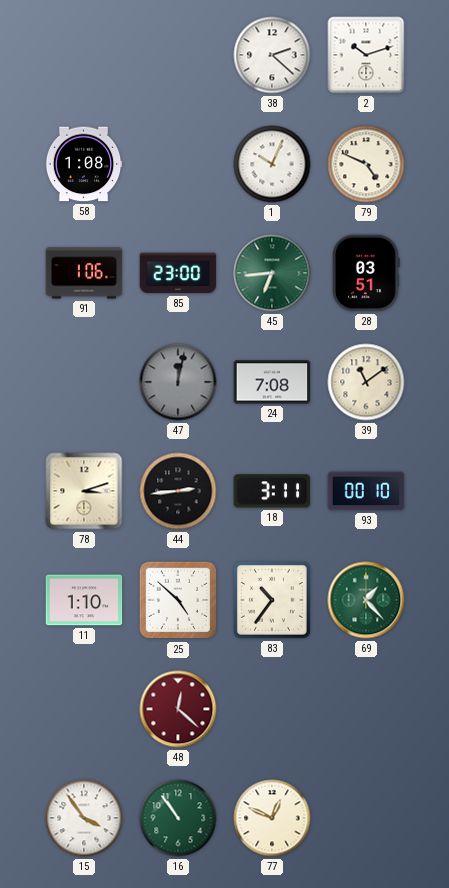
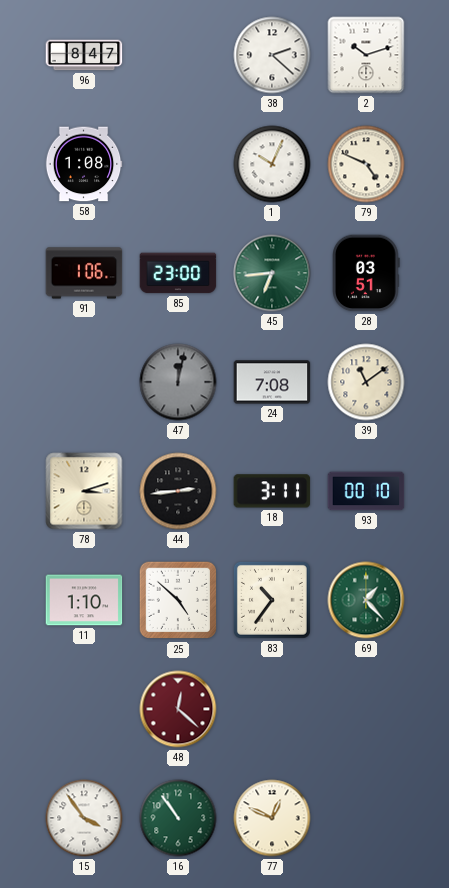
96: none -> 8:47 (84, 55)
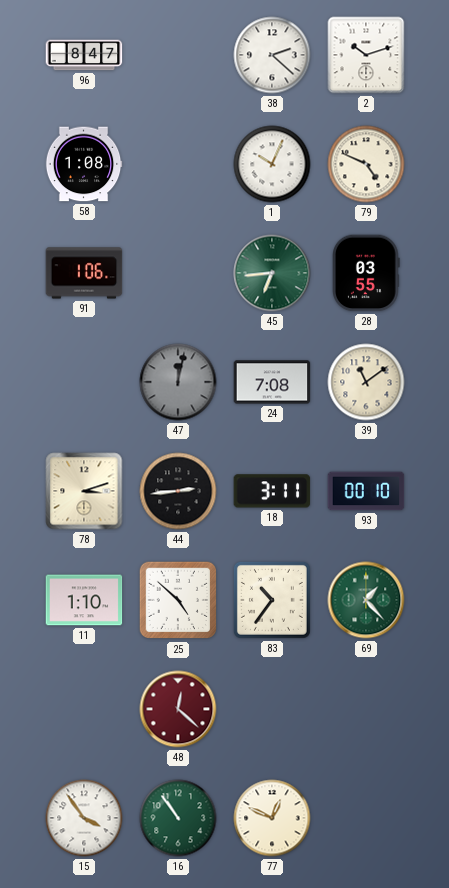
85: 23:00 -> none (178, 273)
28: 03:51 -> 03:55 (367, 273)
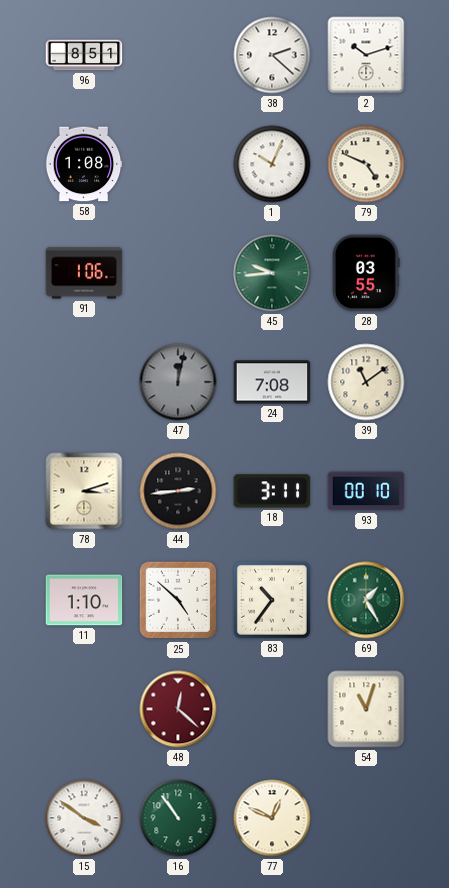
96: 8:47 -> 8:51 (84, 55)
45: 6:44 -> 9:44 (272, 273)
69: 1:23 -> 1:25 (366, 600)
54: none -> 11:03 (366, 709)
15: 3:54 -> 3:51 (84, 818)
